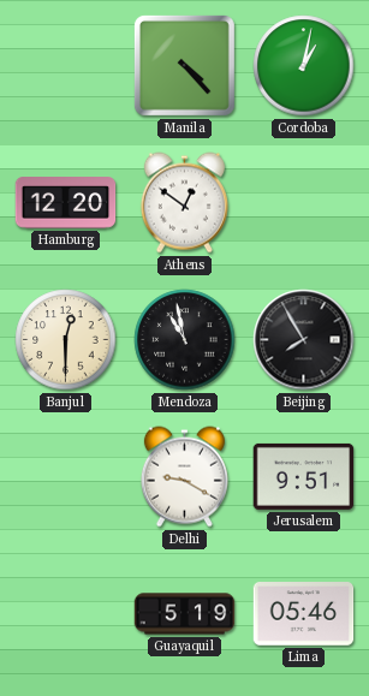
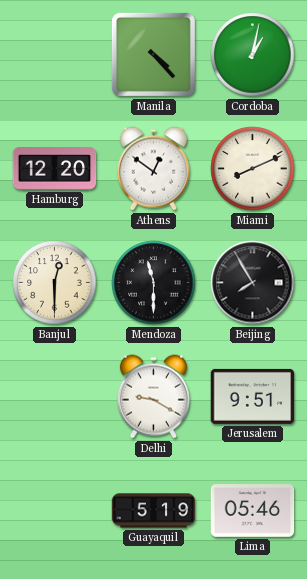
Miami: none -> 8:11 (253, 169)
Mendoza: 10:58 -> 11:30 (154, 283)
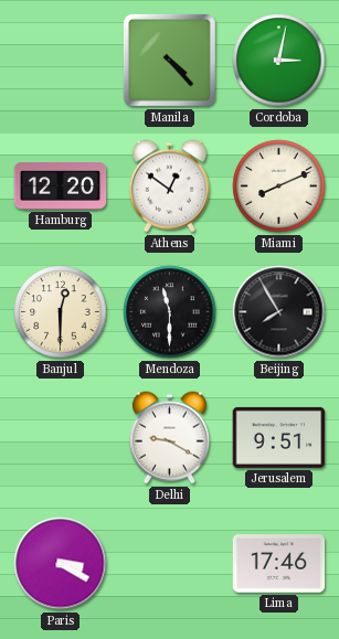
Cordoba: 1:02 -> 3:02 (279, 61)
Paris: none -> 3:20 (61, 564)
Guayaquil: 5:19 -> none (154, 511)
Lima: 05:46 -> 17:46 (279, 564)
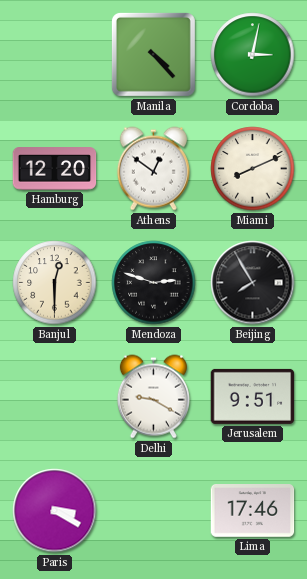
Mendoza: 11:30 -> 2:48 (154, 283)
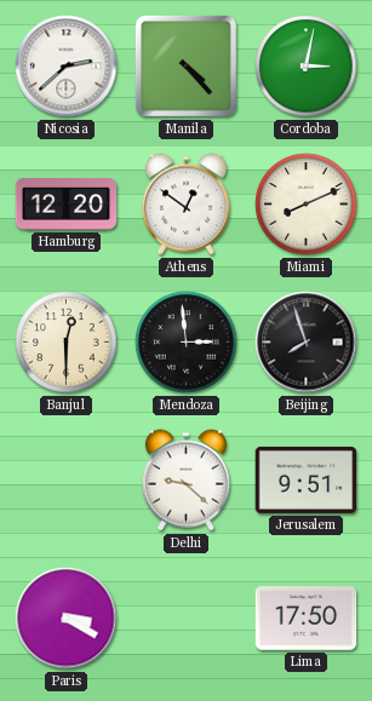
Nicosia: none -> 2:38 (67, 67)
Mendoza: 2:48 -> 2:59 (187, 343)
Beijing: 7:55 -> 7:57 (307, 343)
Delhi: 9:20 -> 9:22 (185, 481)
Lima: 17:46 -> 17:50 (307, 619)
